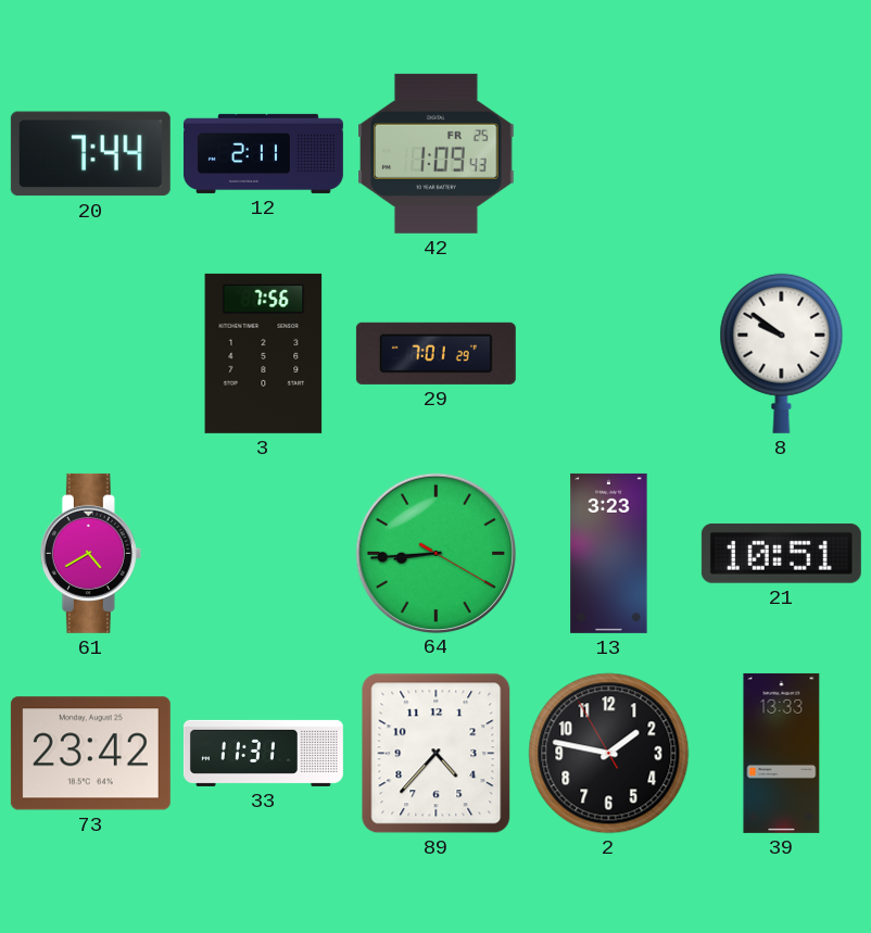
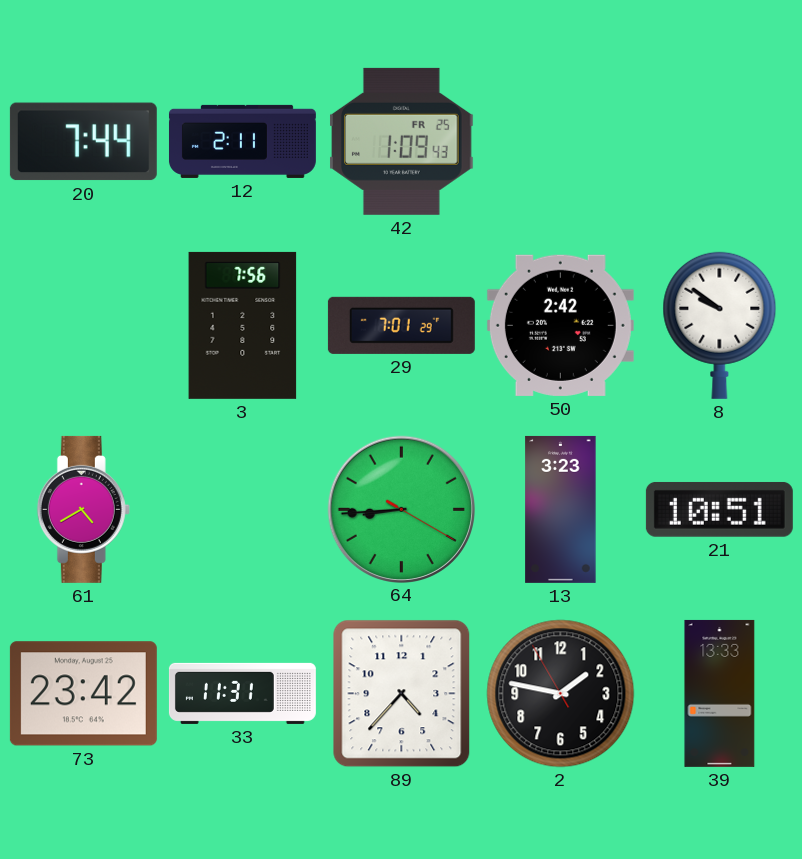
50: none -> 2:42 (560, 325)
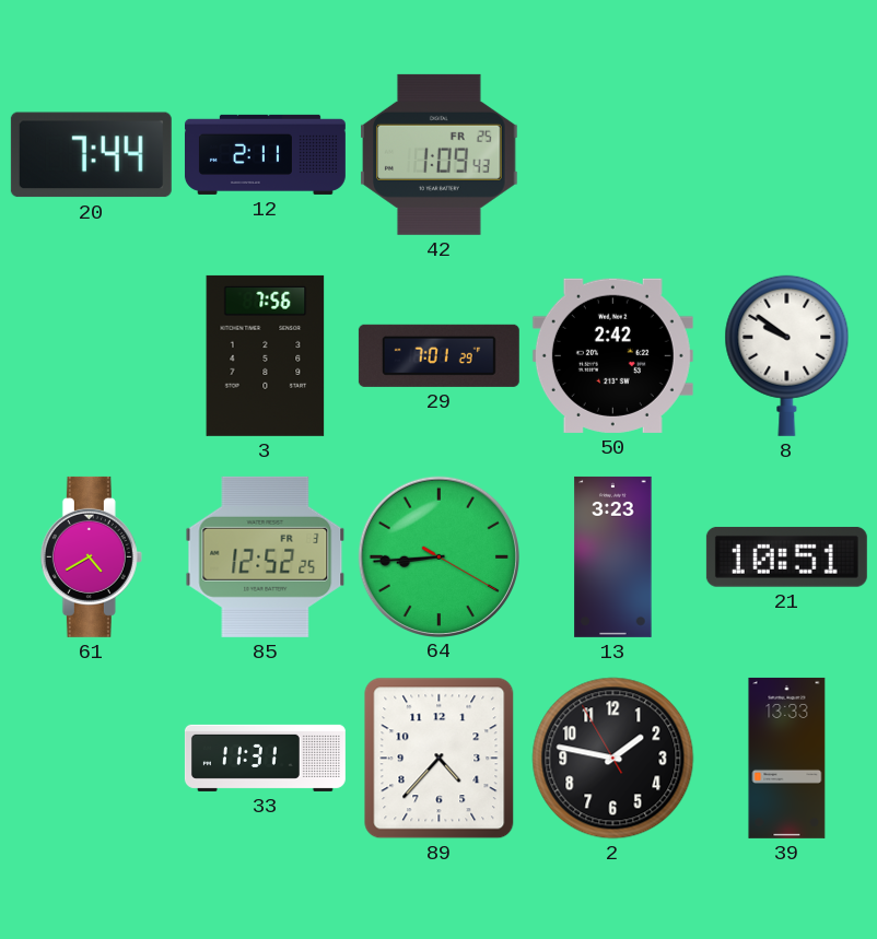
85: none -> 12:52 (266, 556)
73: 23:42 -> none (83, 694)
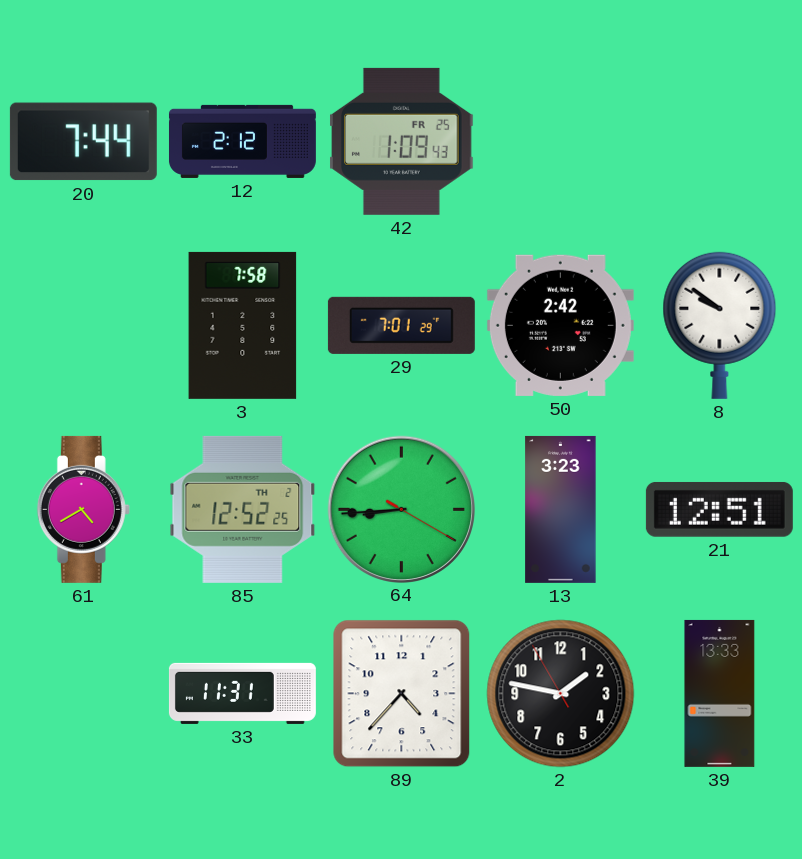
12: 2:11 -> 2:12 (242, 141)
3: 7:56 -> 7:58 (243, 325)
85 date: FR 3 -> TH 2 (243, 509)
21: 10:51 -> 12:51 (719, 509)
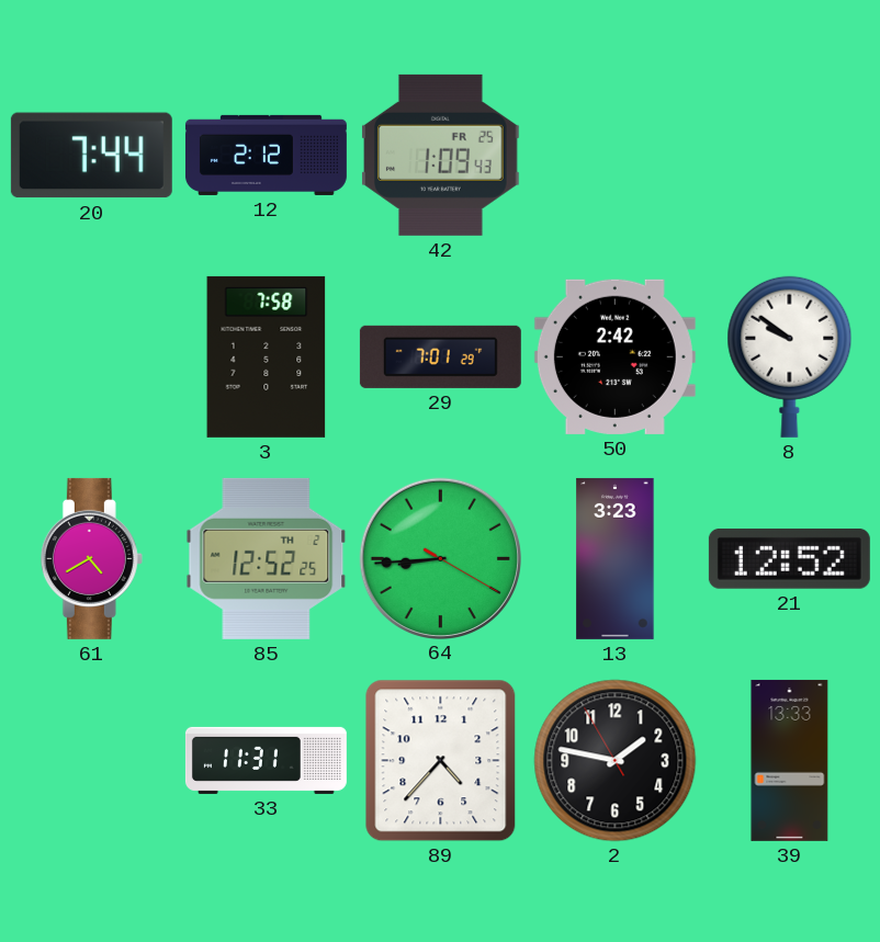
21: 12:51 -> 12:52 (789, 558)
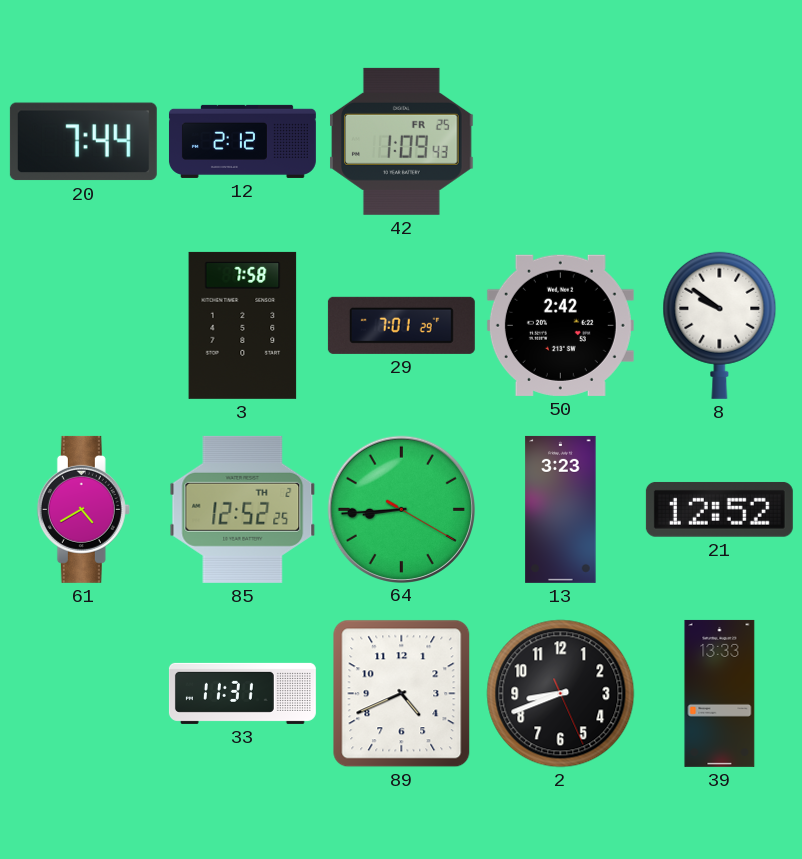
89: 4:37 -> 4:41 (402, 694)
2: 1:46 -> 8:41 (561, 694)
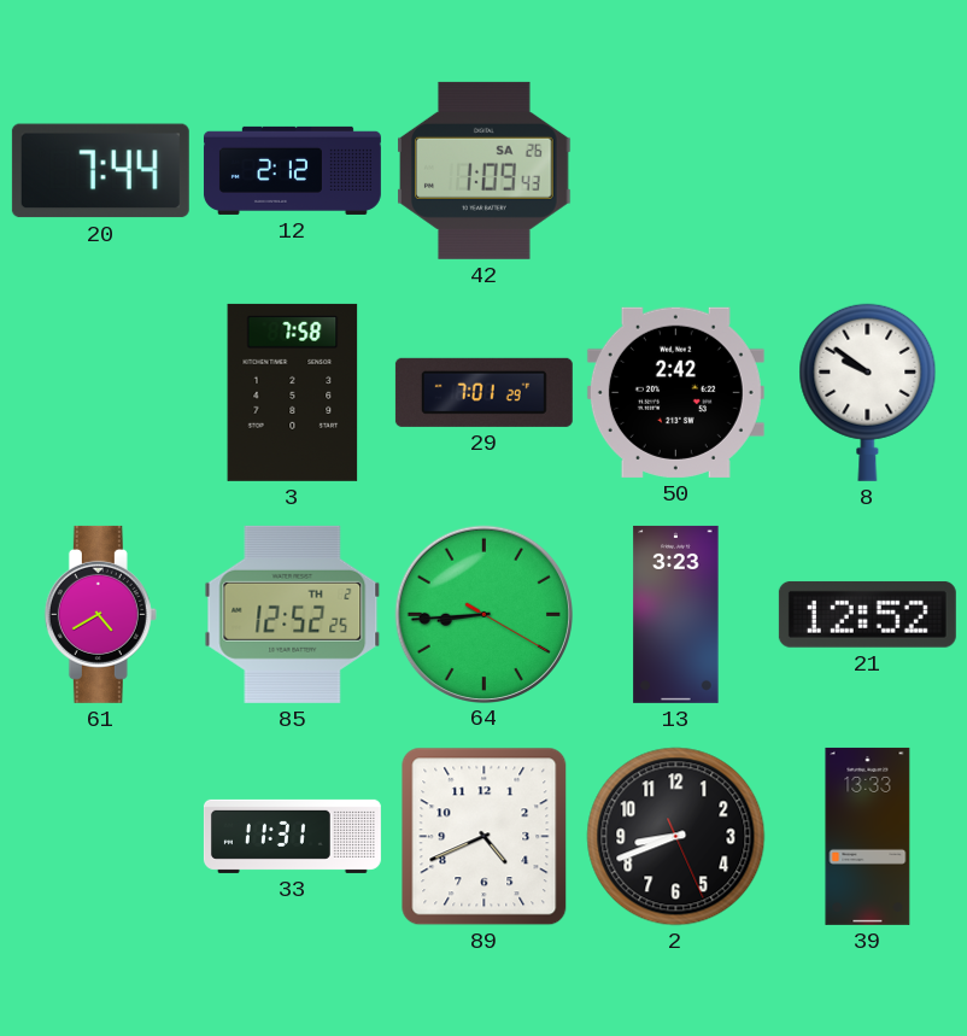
42 date: FR 25 -> SA 26 (485, 170)
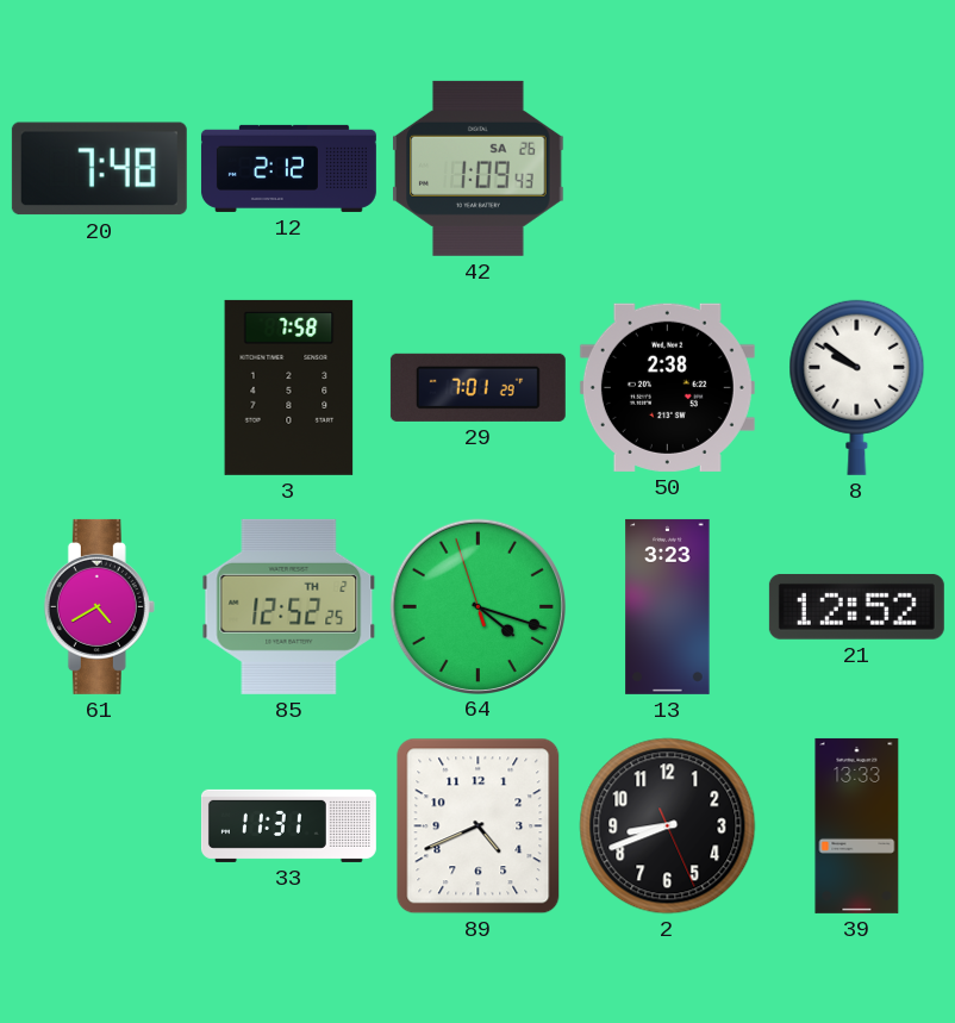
20: 7:44 -> 7:48 (99, 169)
50: 2:42 -> 2:38 (667, 387)
64: 8:44 -> 4:17 (477, 606)
